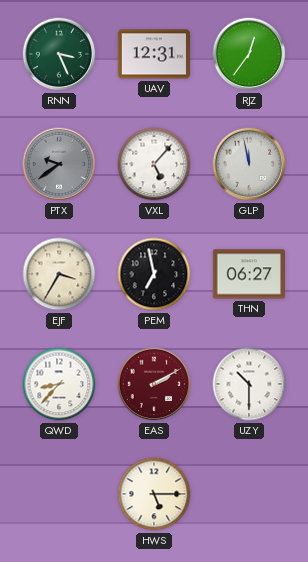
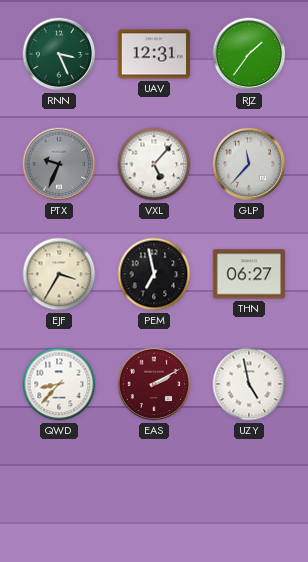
RJZ: 12:36 -> 1:36 (249, 54)
PTX: 9:39 -> 9:34 (59, 164)
GLP: 11:58 -> 11:37 (249, 164)
UZY: 10:30 -> 4:58 (249, 384)
HWS: 5:15 -> none (154, 494)
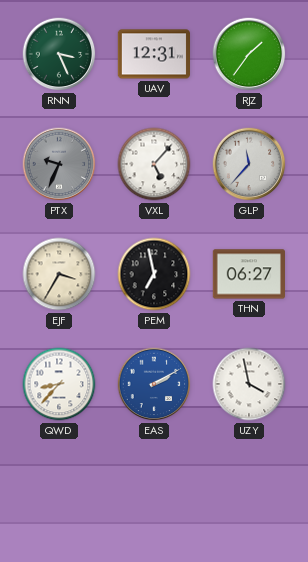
EAS dial: burgundy -> blue (154, 384)
UZY: 4:58 -> 3:58 (249, 384)
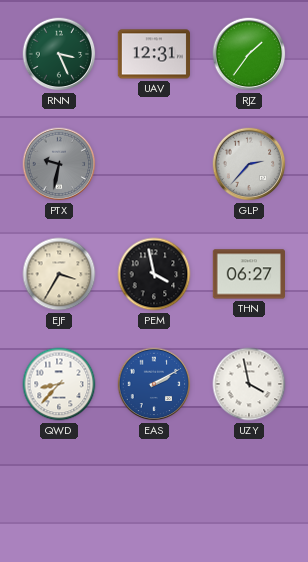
PTX: 9:34 -> 9:32 (59, 164)
VXL: 5:07 -> none (154, 164)
GLP: 11:37 -> 2:37 (249, 164)
PEM: 6:58 -> 3:58 (154, 274)
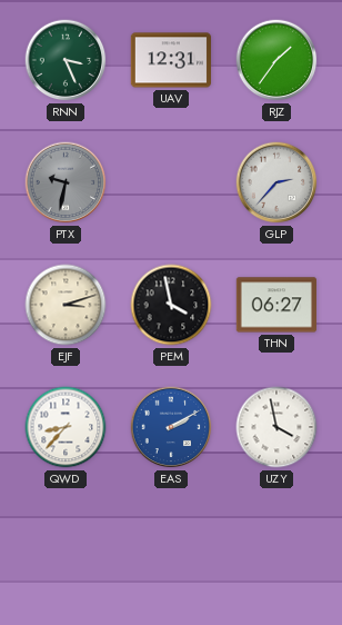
EJF: 3:35 -> 3:12 (66, 305)
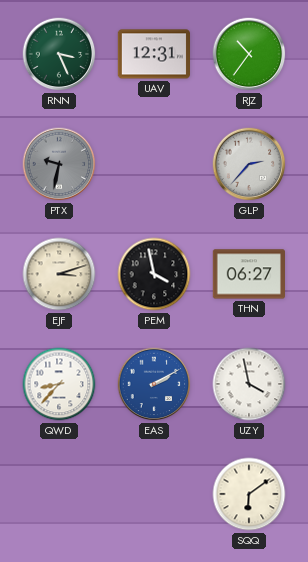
RJZ: 1:36 -> 10:36 (249, 54)
SQQ: none -> 6:09 (249, 494)
